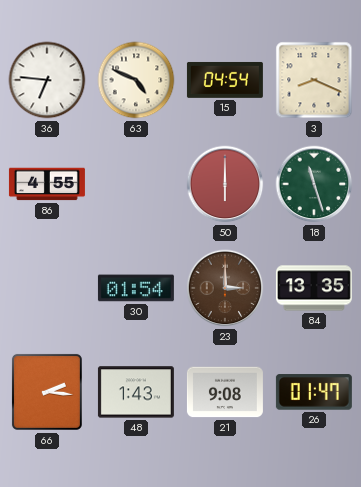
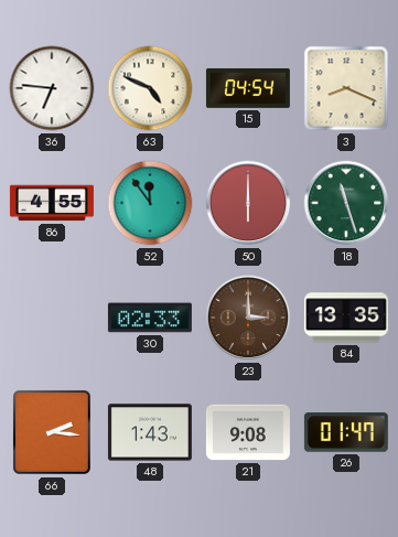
52: none -> 11:54 (150, 203)
30: 01:54 -> 02:33 (150, 318)
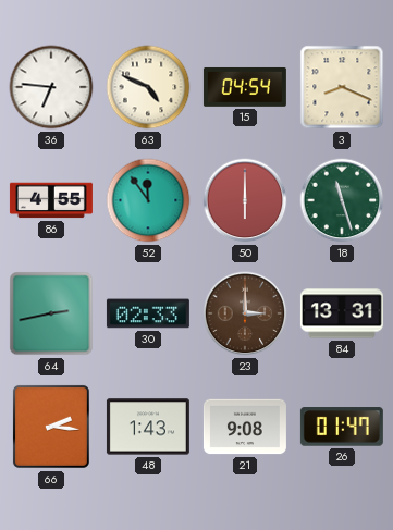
64: none -> 2:43 (51, 313)
84: 13:35 -> 13:31 (342, 313)
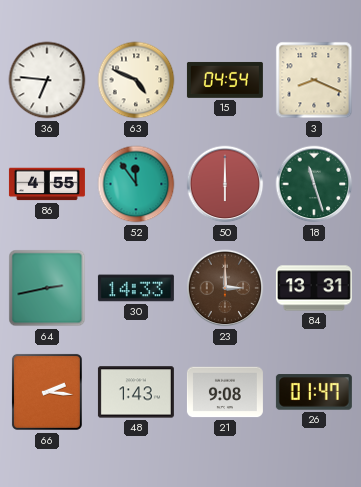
30: 02:33 -> 14:33 (136, 288)
